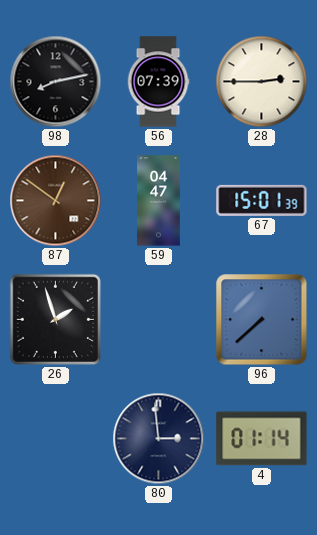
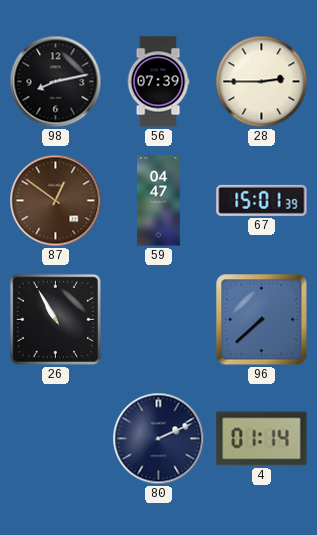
26: 1:57 -> 10:55 (55, 319)
80: 2:59 -> 2:11 (159, 439)
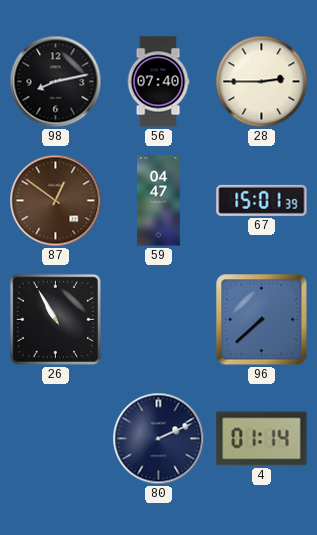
56: 07:39 -> 07:40 (158, 82)
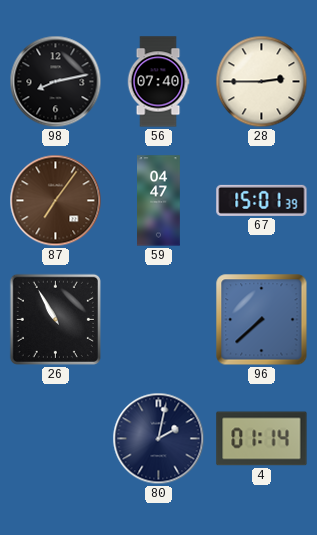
87: 12:51 -> 7:06 (56, 201)
80: 2:11 -> 2:02 (159, 439)
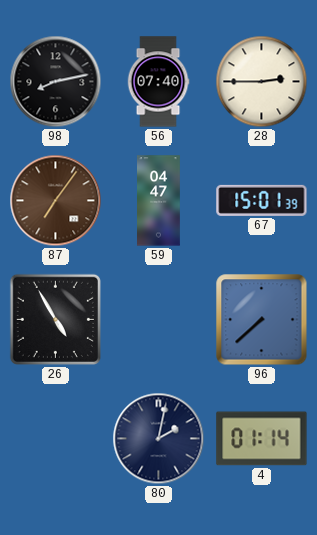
26: 10:55 -> 4:55 (55, 319)
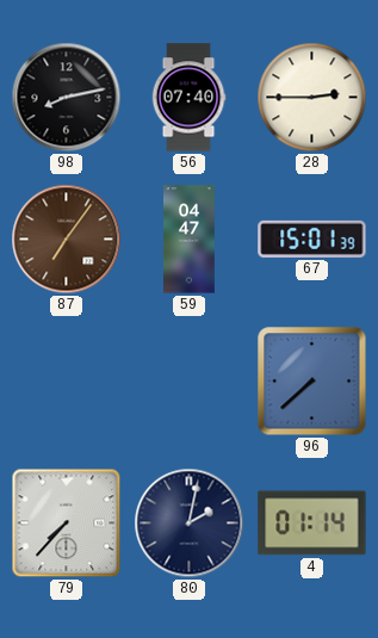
26: 4:55 -> none (55, 319)
79: none -> 7:37 (67, 524)
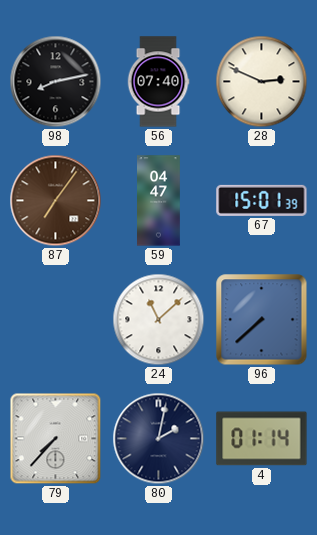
28: 2:45 -> 2:49 (262, 82)
24: none -> 11:08 (159, 320)
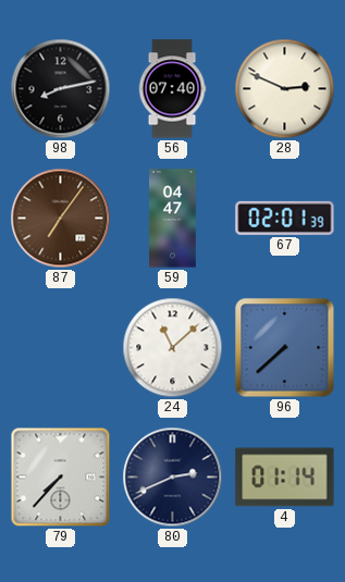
67: 15:01 -> 02:01 (285, 218)
80: 2:02 -> 2:41 (173, 478)
